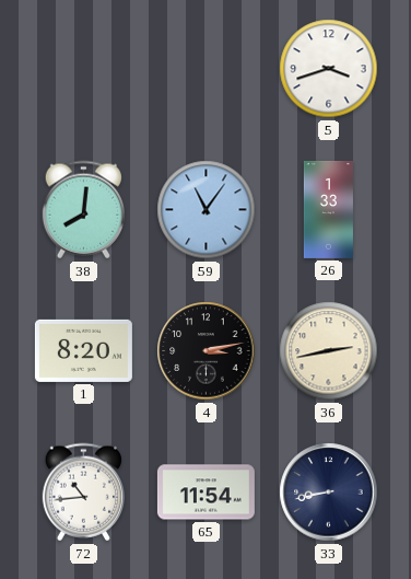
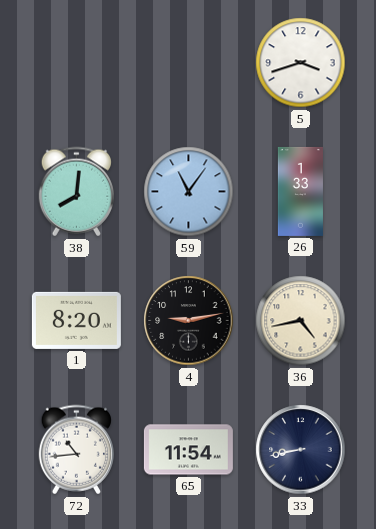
4: 3:13 -> 9:13 (189, 321)
36: 2:43 -> 4:43 (301, 321)
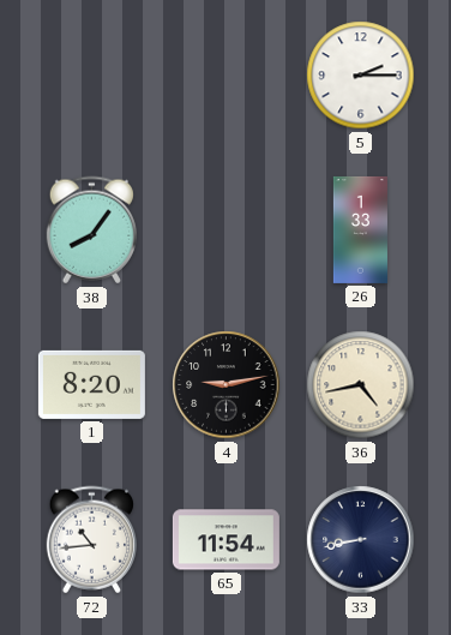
5: 3:42 -> 2:15 (361, 76)
38: 8:01 -> 8:06 (91, 230)
59: 11:06 -> none (189, 192)
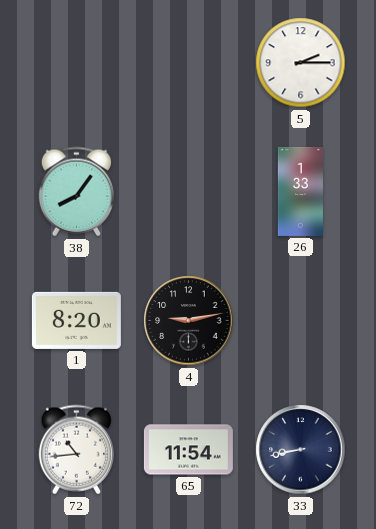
36: 4:43 -> none (361, 385)
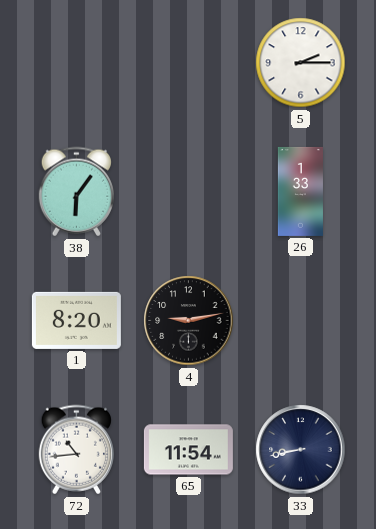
38: 8:06 -> 6:06 (76, 192)
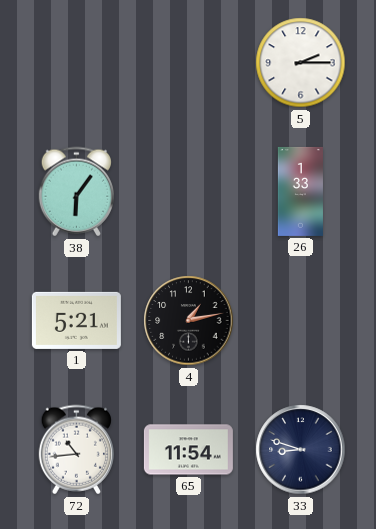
1: 8:20 -> 5:21 (76, 320)
4: 9:13 -> 1:13 (189, 321)
33: 8:43 -> 8:48 (301, 450)
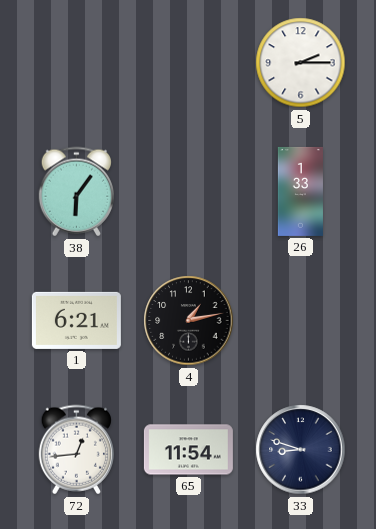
1: 5:21 -> 6:21 (76, 320)
72: 10:44 -> 12:44 (76, 450)
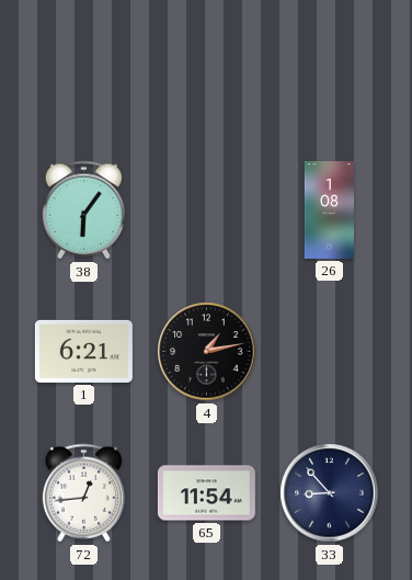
5: 2:15 -> none (301, 63)
26: 1:33 -> 1:08 (329, 209)
33: 8:48 -> 8:53 (330, 493)
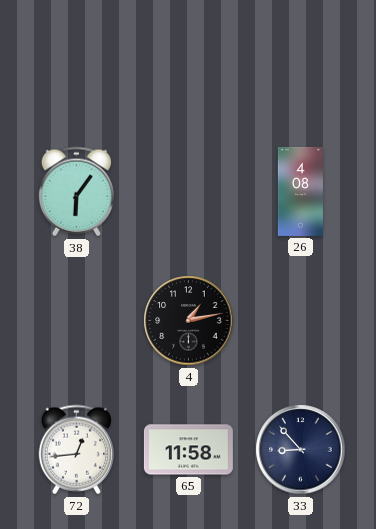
26: 1:08 -> 4:08 (300, 191)
1: 6:21 -> none (83, 351)
65: 11:54 -> 11:58 (188, 450)
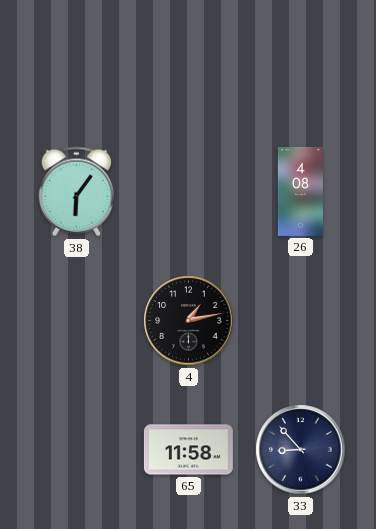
72: 12:44 -> none (76, 450)
